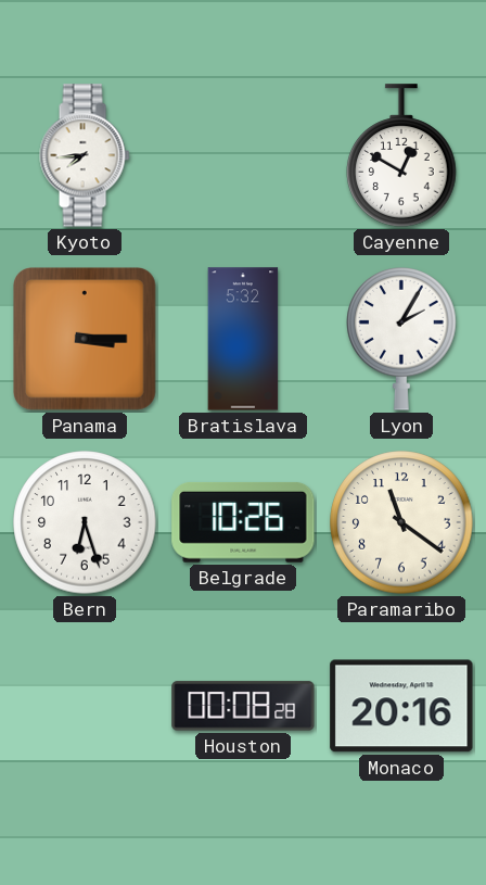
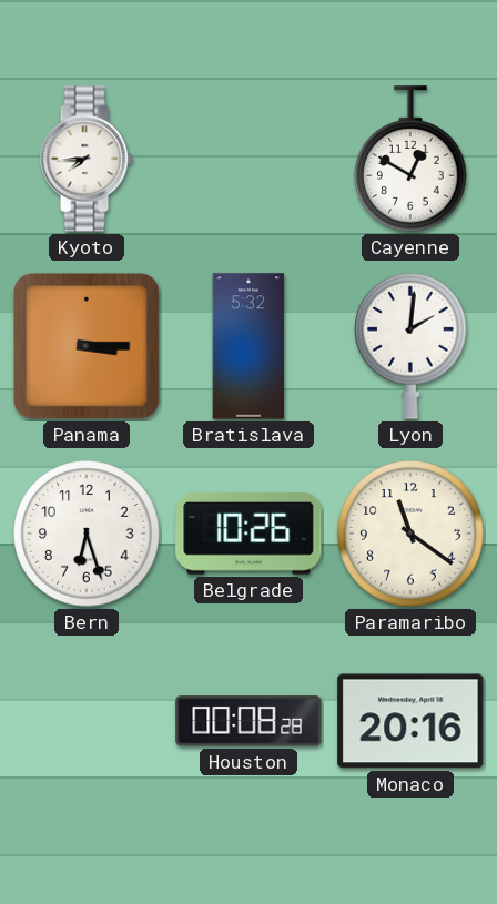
Lyon: 2:05 -> 2:01 (410, 347)
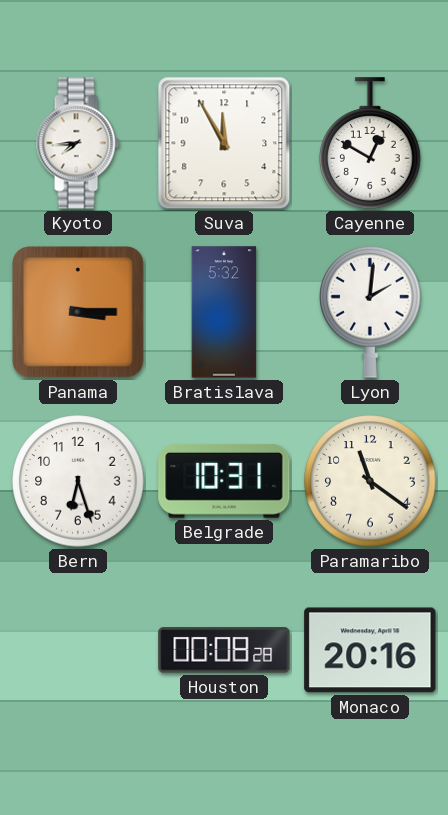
Suva: none -> 11:55 (224, 143)
Belgrade: 10:26 -> 10:31 (224, 481)
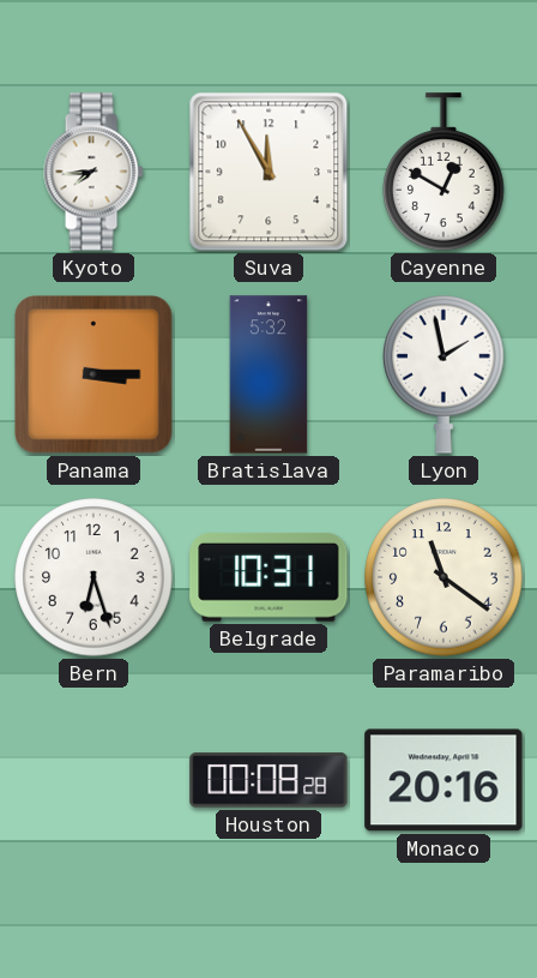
Lyon: 2:01 -> 1:58 (444, 376)
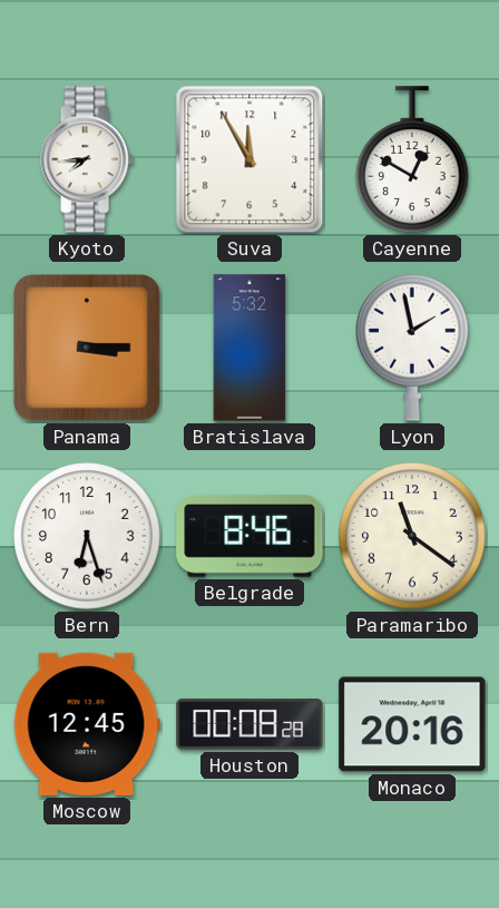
Belgrade: 10:31 -> 8:46 (250, 536)
Moscow: none -> 12:45 (87, 724)
